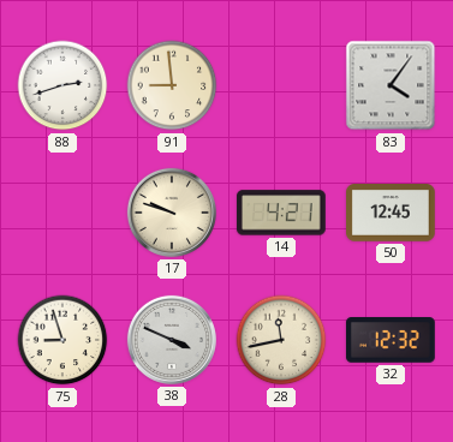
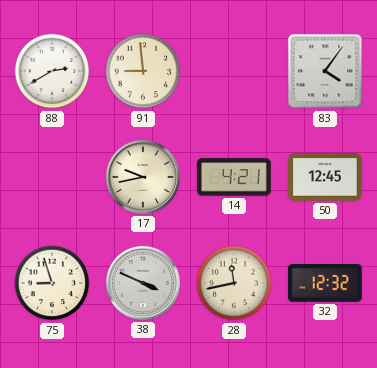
88: 2:42 -> 2:40 (52, 71)
17: 9:48 -> 9:43 (143, 177)
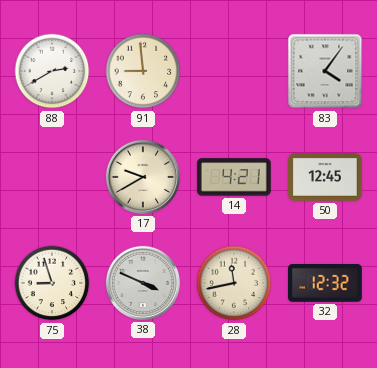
17: 9:43 -> 9:40 (143, 177)
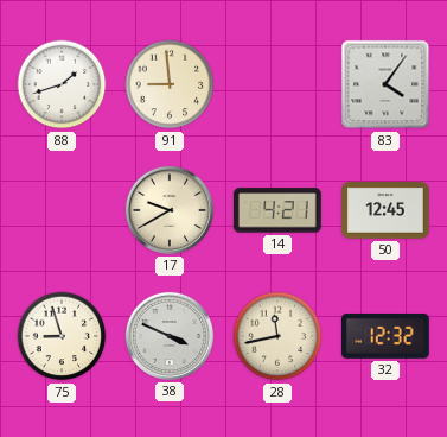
88: 2:40 -> 1:42 (62, 84)
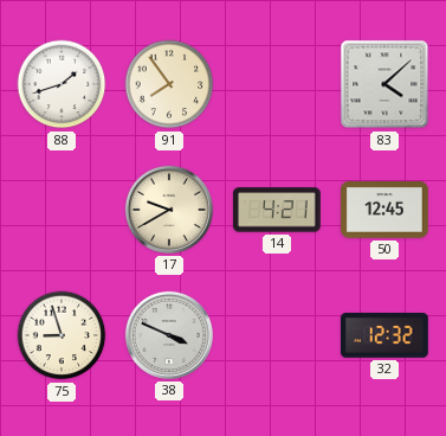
91: 8:59 -> 7:54 (169, 84)
83: 4:06 -> 4:08 (384, 84)
28: 11:43 -> none (277, 336)
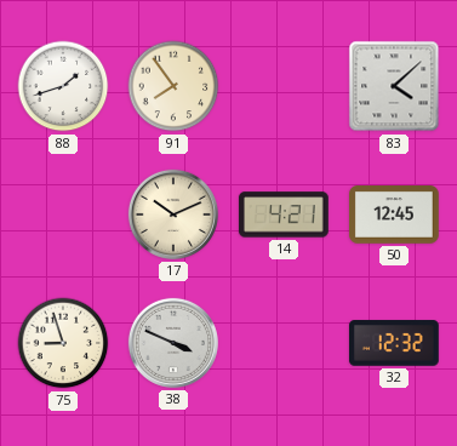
17: 9:40 -> 10:11 (173, 215)
